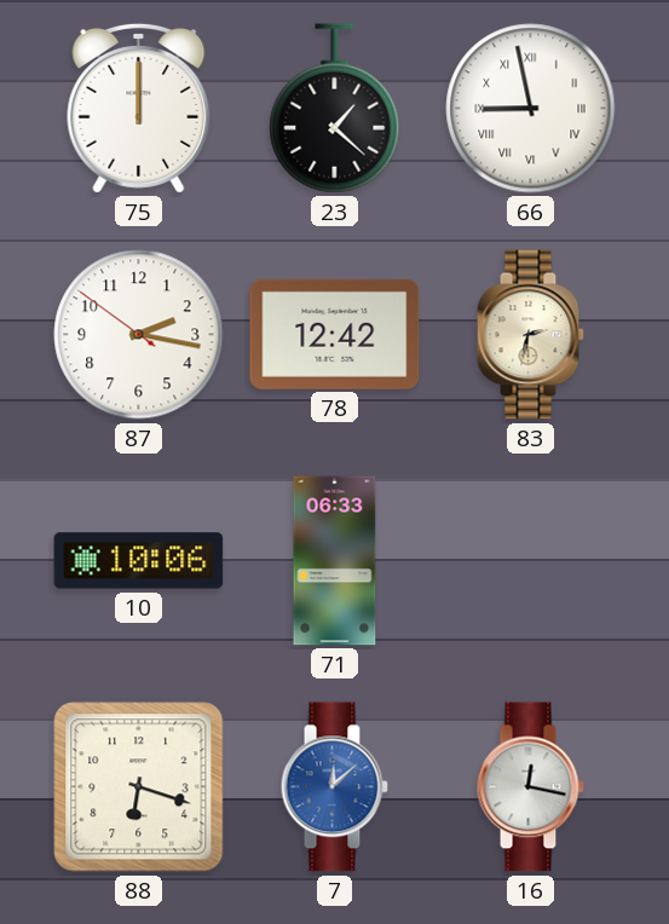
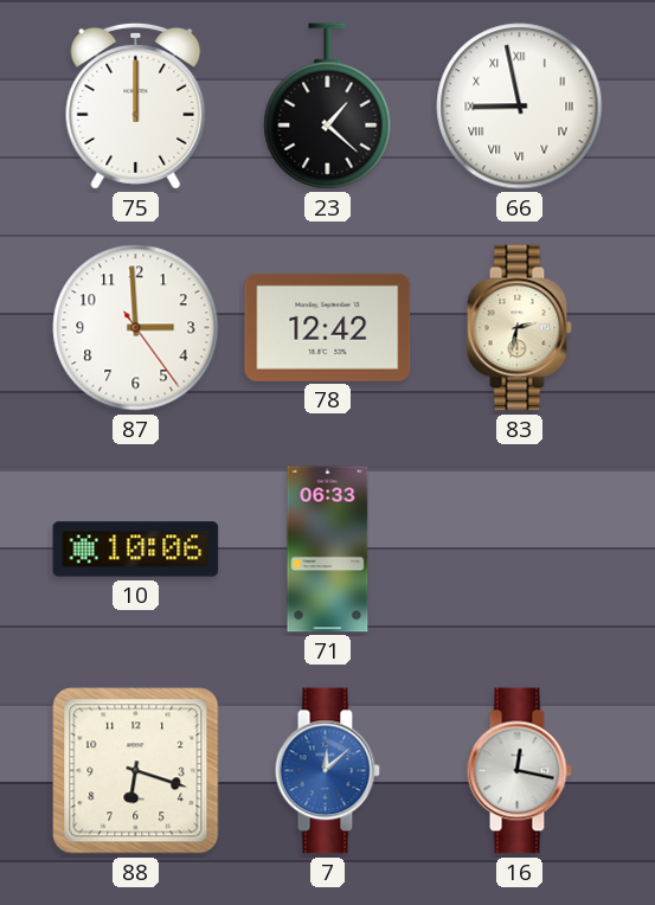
87: 2:16 -> 2:59 (136, 328)
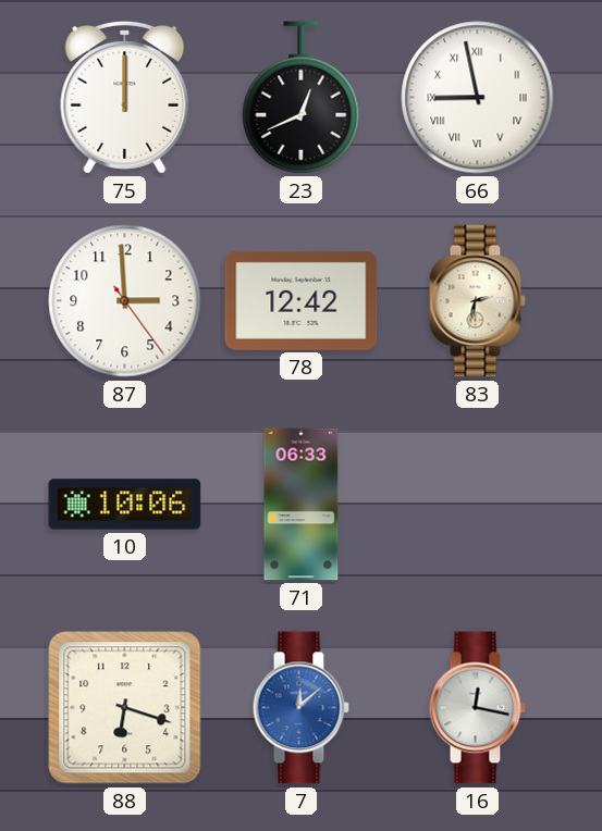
23: 1:22 -> 12:41 (302, 98)
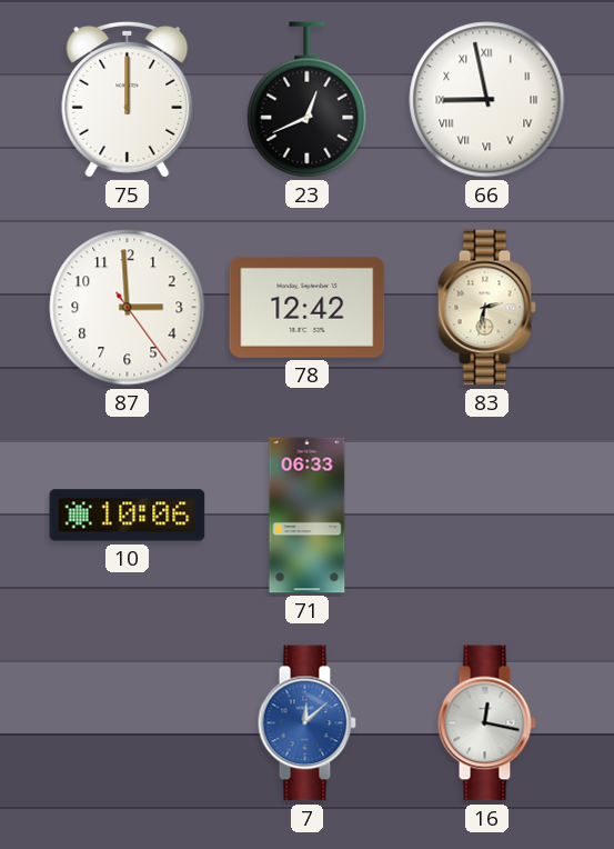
88: 6:18 -> none (125, 708)
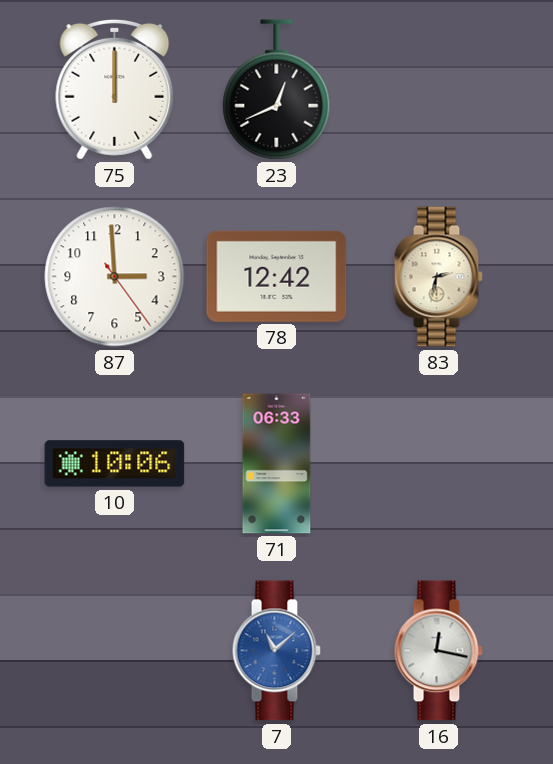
66: 8:58 -> none (487, 100)
7: 12:08 -> 11:08 (276, 651)
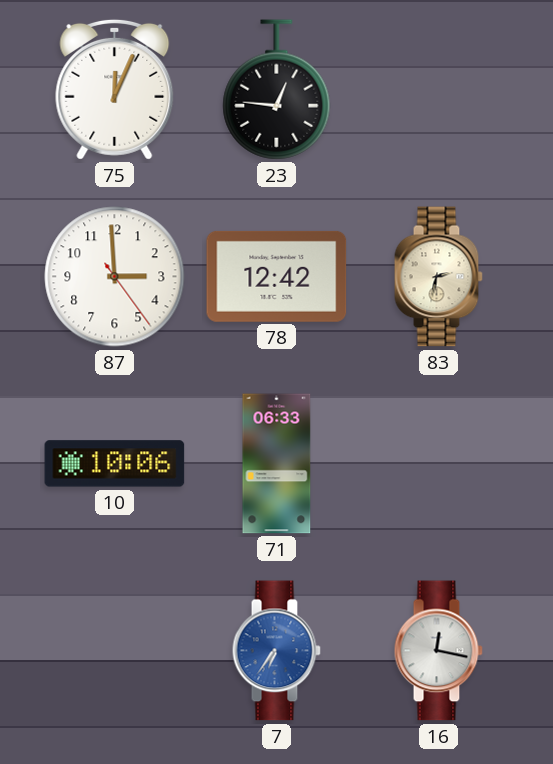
75: 12:00 -> 12:04 (115, 89)
23: 12:41 -> 12:46 (277, 90)
7: 11:08 -> 6:36 (276, 651)
